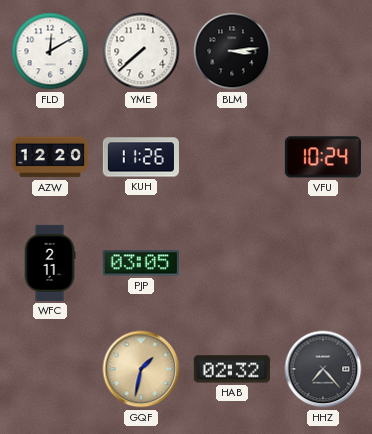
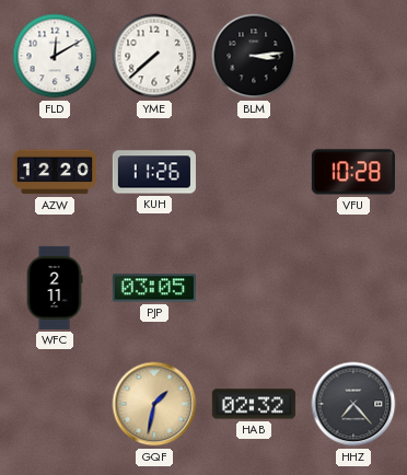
VFU: 10:24 -> 10:28 (353, 172)
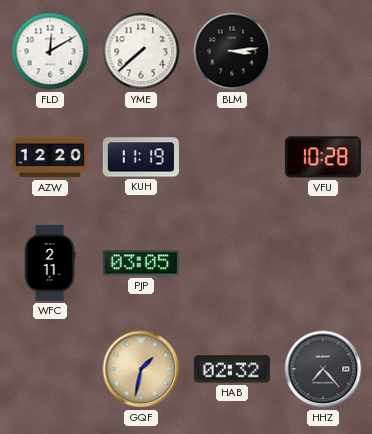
KUH: 11:26 -> 11:19 (141, 157)
